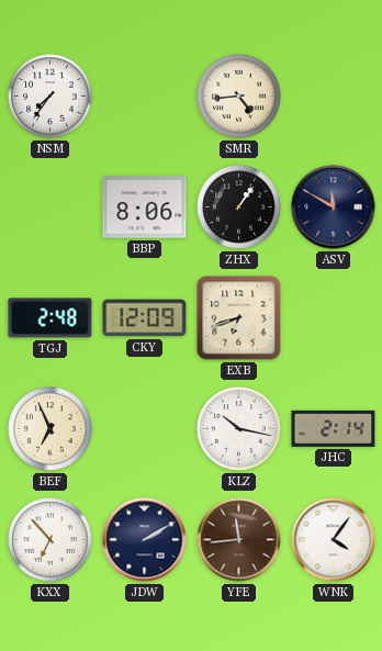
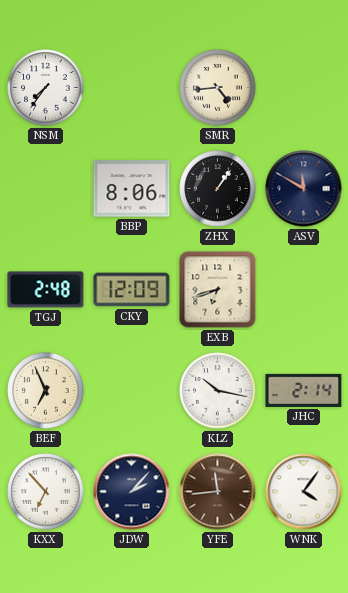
JDW: 2:10 -> 2:07 (132, 492)
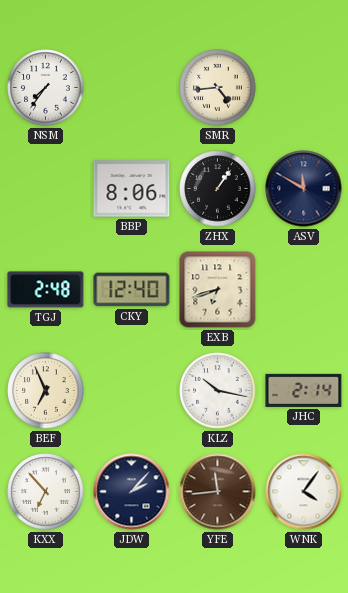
CKY: 12:09 -> 12:40 (132, 290)
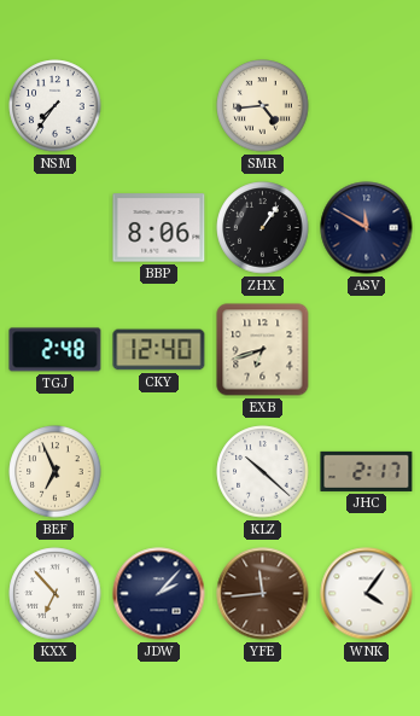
KLZ: 10:17 -> 10:22 (263, 472)
JHC: 2:14 -> 2:17 (367, 471)
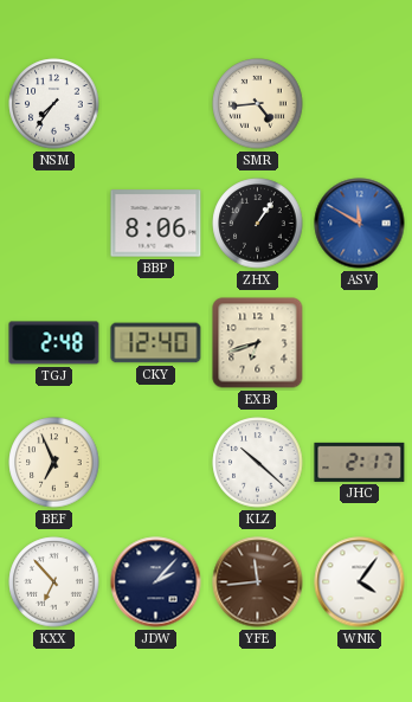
ASV dial: navy -> blue (360, 224)
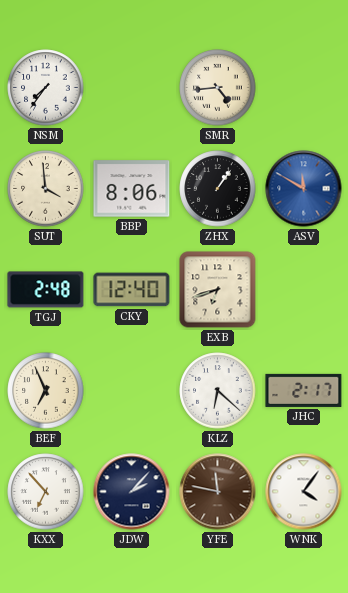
SUT: none -> 3:59 (46, 189)
KLZ: 10:22 -> 6:22 (218, 391)
YFE: 11:44 -> 11:47 (218, 492)
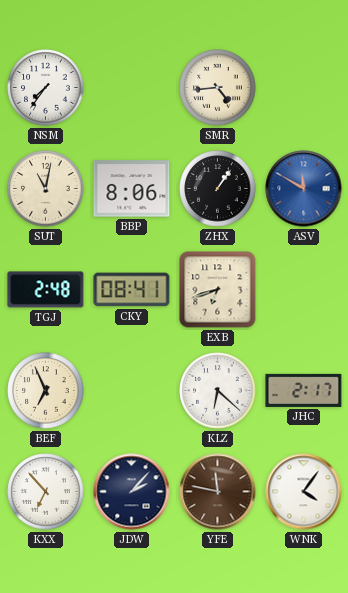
SUT: 3:59 -> 11:02 (46, 189)
CKY: 12:40 -> 08:41 (132, 290)
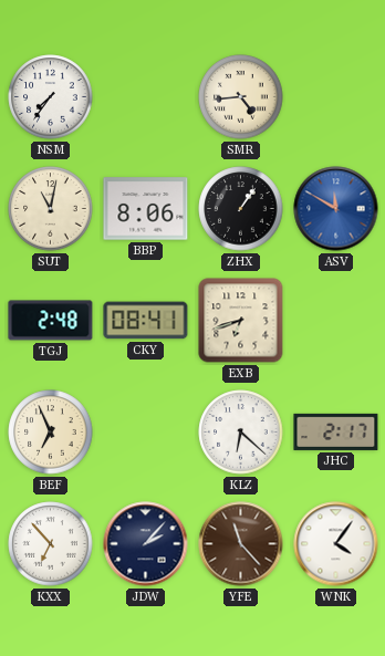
YFE: 11:47 -> 11:23 (241, 544)
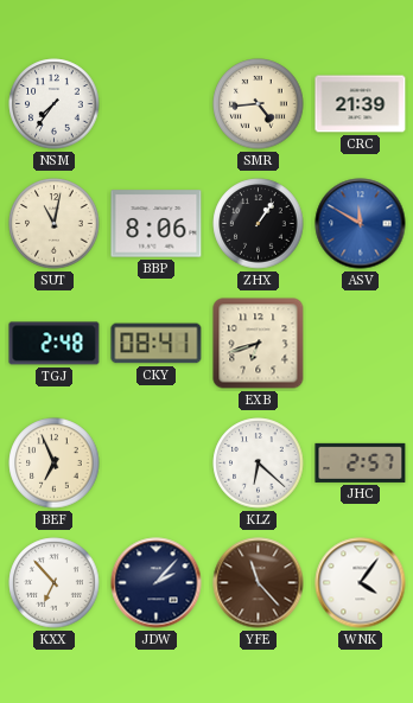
CRC: none -> 21:39 (361, 104)
JHC: 2:17 -> 2:57 (361, 462)
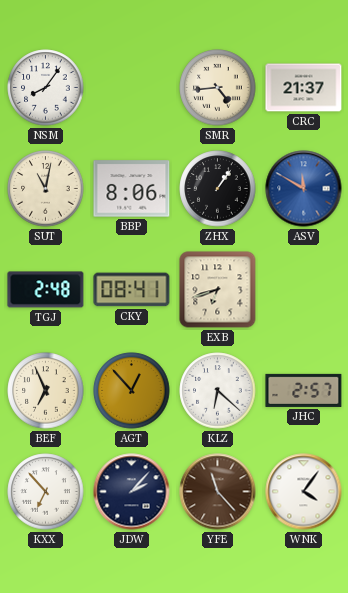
NSM: 7:36 -> 8:06 (46, 88)
CRC: 21:39 -> 21:37 (304, 88)
AGT: none -> 12:53 (132, 391)
